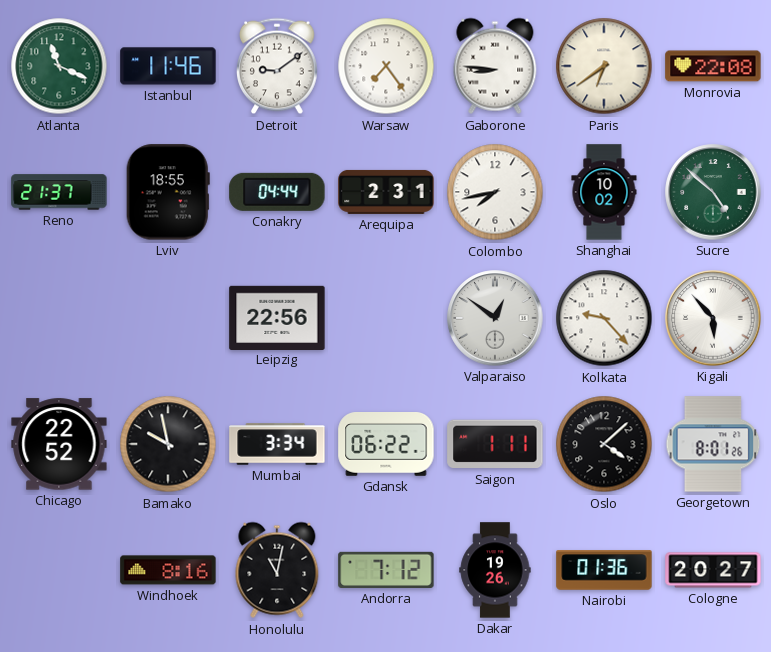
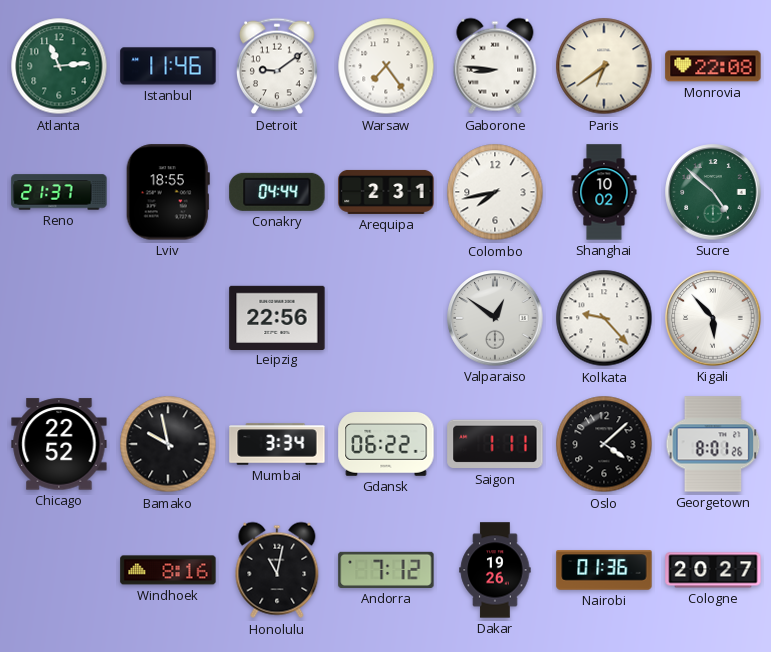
Atlanta: 11:19 -> 11:14 (59, 66)
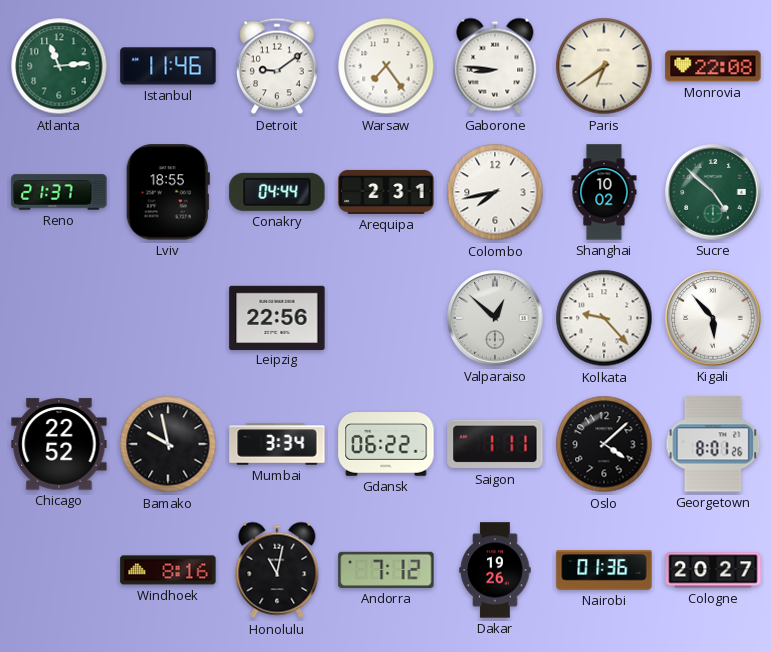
Valparaiso: 12:51 -> 12:52 (495, 318)
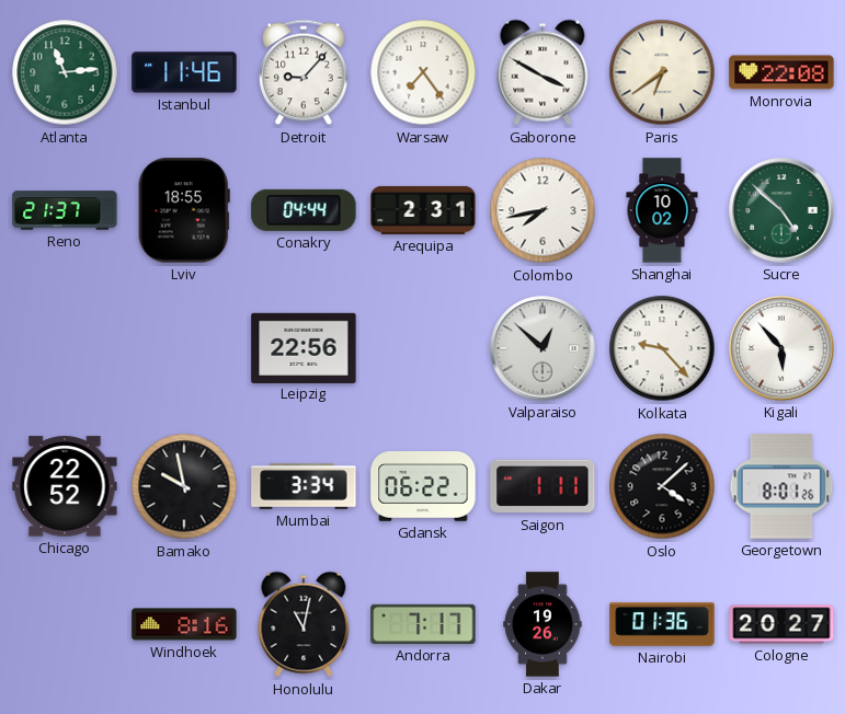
Detroit: 9:09 -> 9:07 (304, 72)
Gaborone: 8:46 -> 3:50 (543, 72)
Andorra: 7:12 -> 7:17 (423, 624)
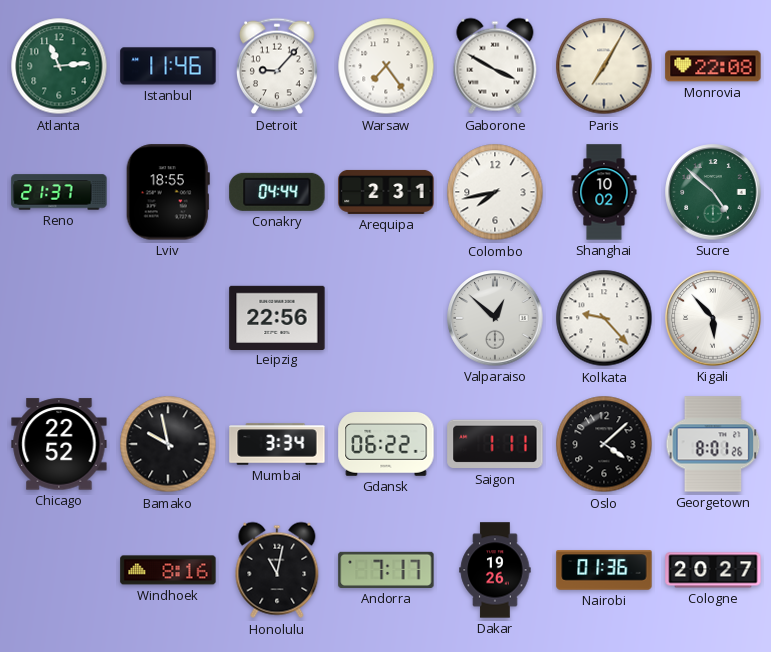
Paris: 6:39 -> 7:05 (604, 66)
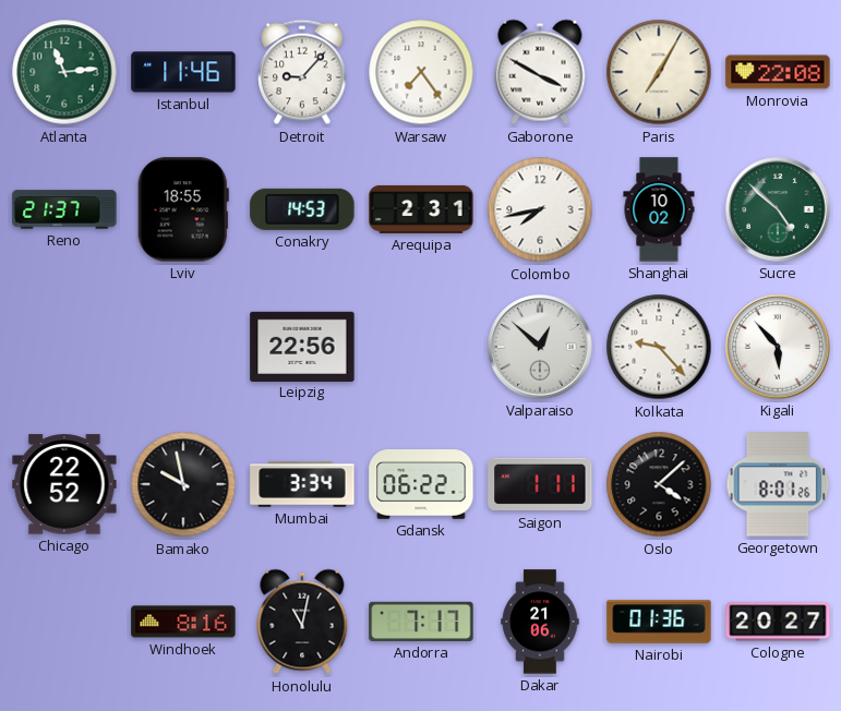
Conakry: 04:44 -> 14:53 (302, 209)
Dakar: 19:26 -> 21:06 (540, 622)
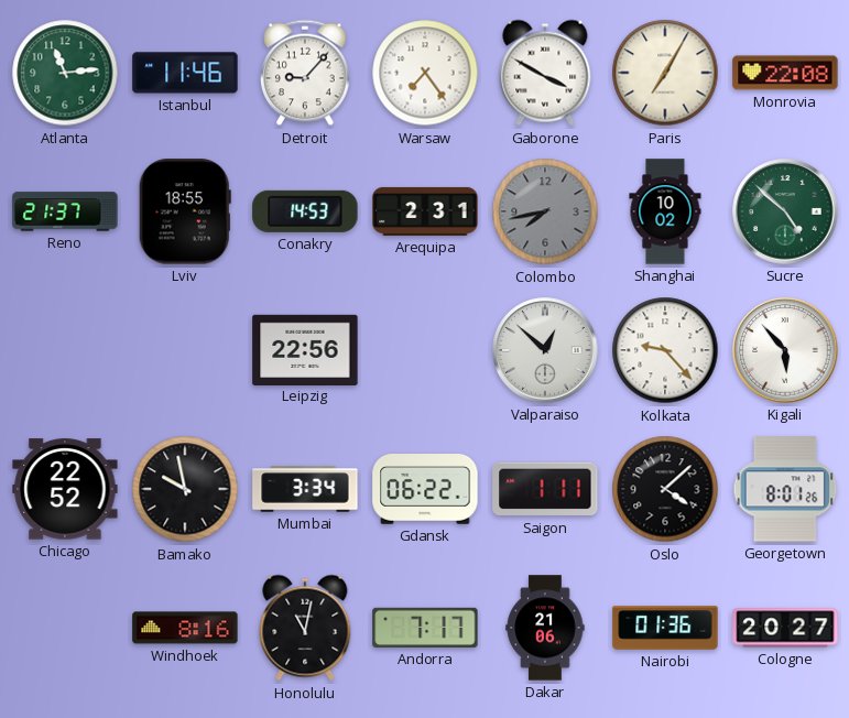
Colombo dial: white -> grey (545, 211)
